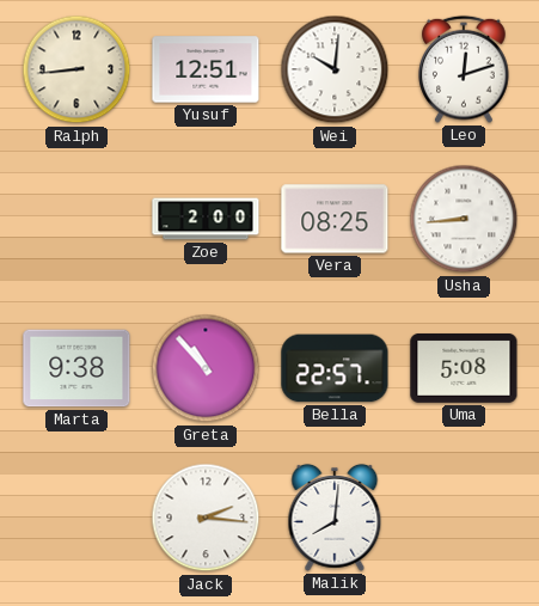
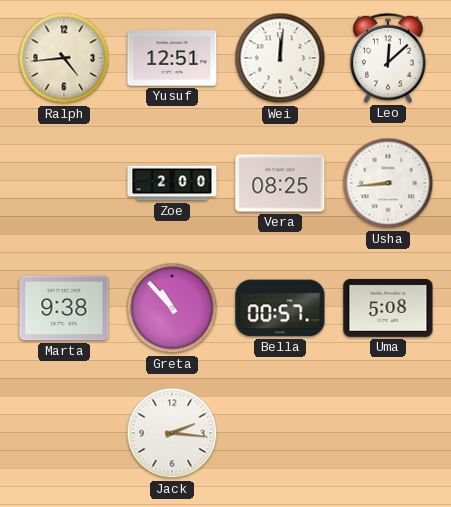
Ralph: 8:44 -> 4:44 (64, 58)
Wei: 10:01 -> 12:01 (280, 58)
Leo: 12:12 -> 12:08 (388, 58)
Bella: 22:57 -> 00:57 (280, 308)
Malik: 8:01 -> none (335, 518)
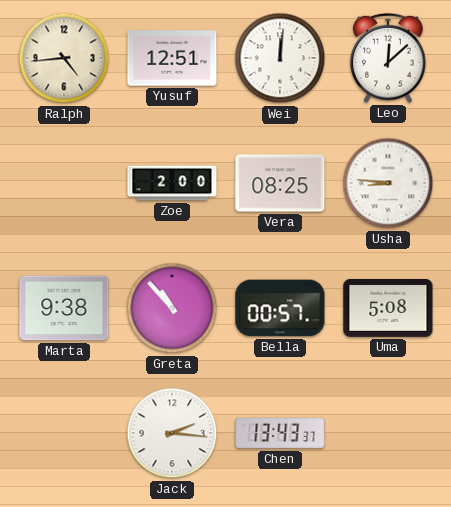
Usha: 8:44 -> 8:46 (388, 183)
Chen: none -> 13:43 (280, 433)
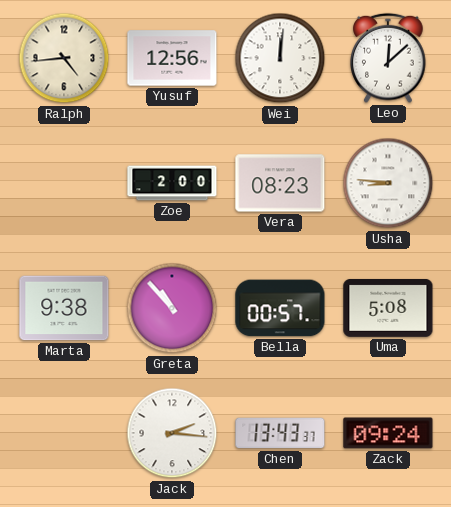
Yusuf: 12:51 -> 12:56 (172, 58)
Vera: 08:25 -> 08:23 (280, 183)
Zack: none -> 09:24 (388, 433)
